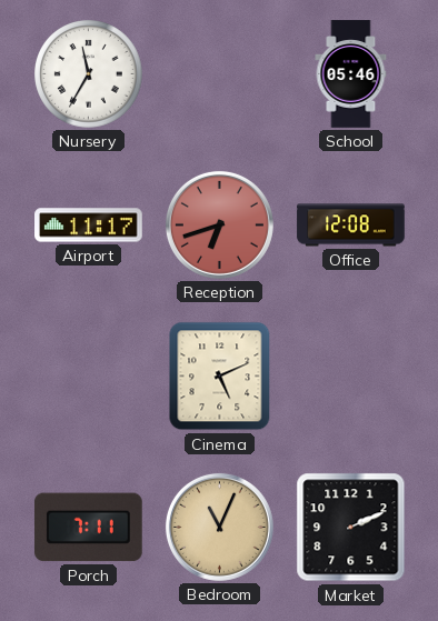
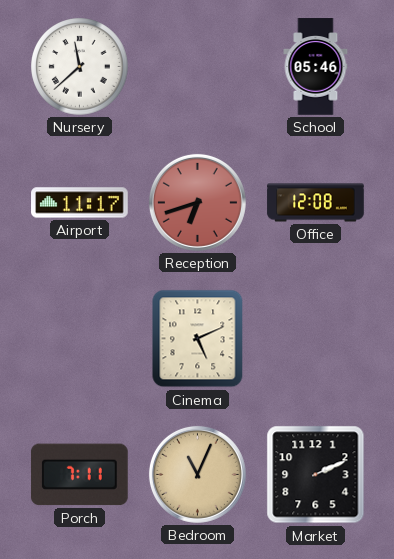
Nursery: 11:35 -> 11:38 (80, 67)
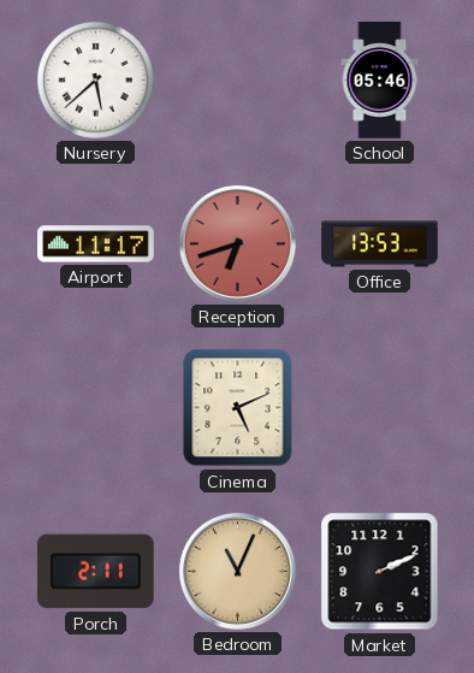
Nursery: 11:38 -> 5:38 (96, 81)
Office: 12:08 -> 13:53 (380, 244)
Porch: 7:11 -> 2:11 (95, 572)
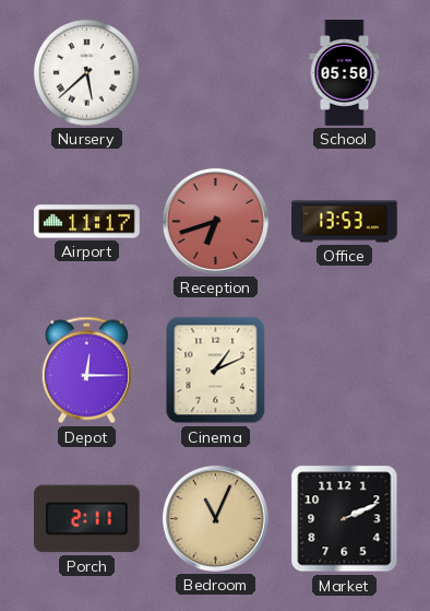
School: 05:46 -> 05:50 (345, 73)
Depot: none -> 12:15 (86, 371)
Cinema: 5:11 -> 1:11 (216, 371)
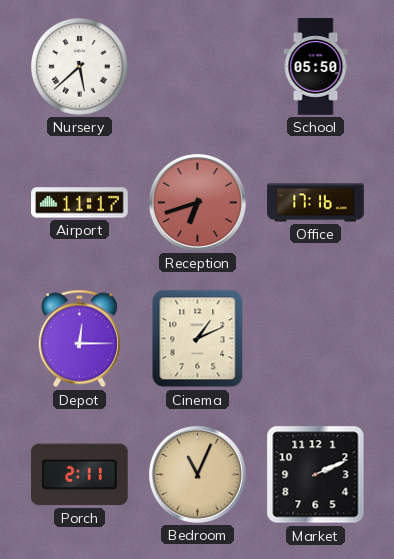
Office: 13:53 -> 17:16 (316, 203)
